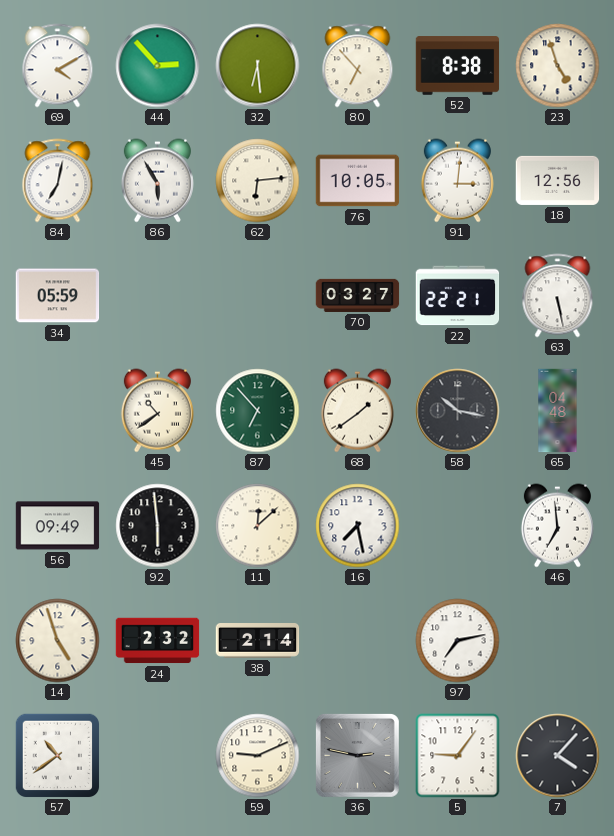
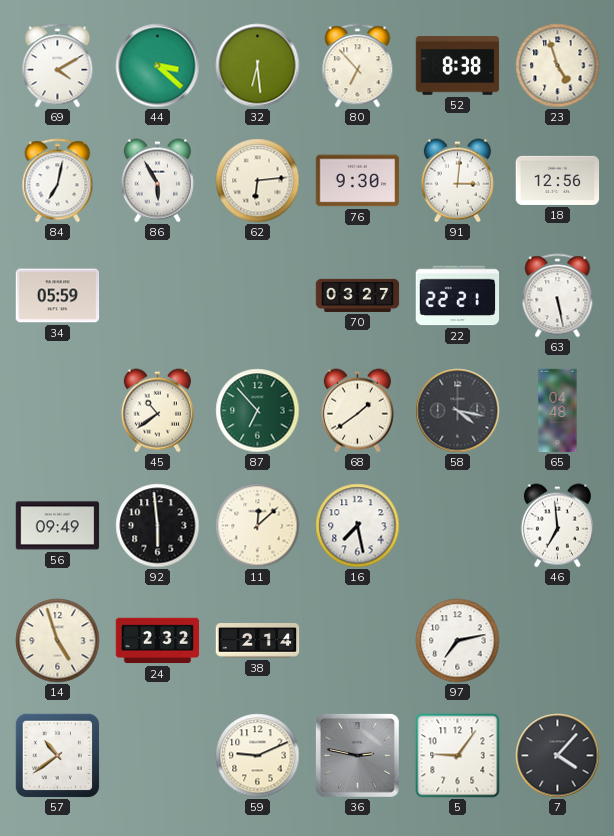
44: 2:53 -> 3:22 (158, 66)
76: 10:05 -> 9:30 (358, 181)
58: 10:17 -> 4:17 (458, 411)
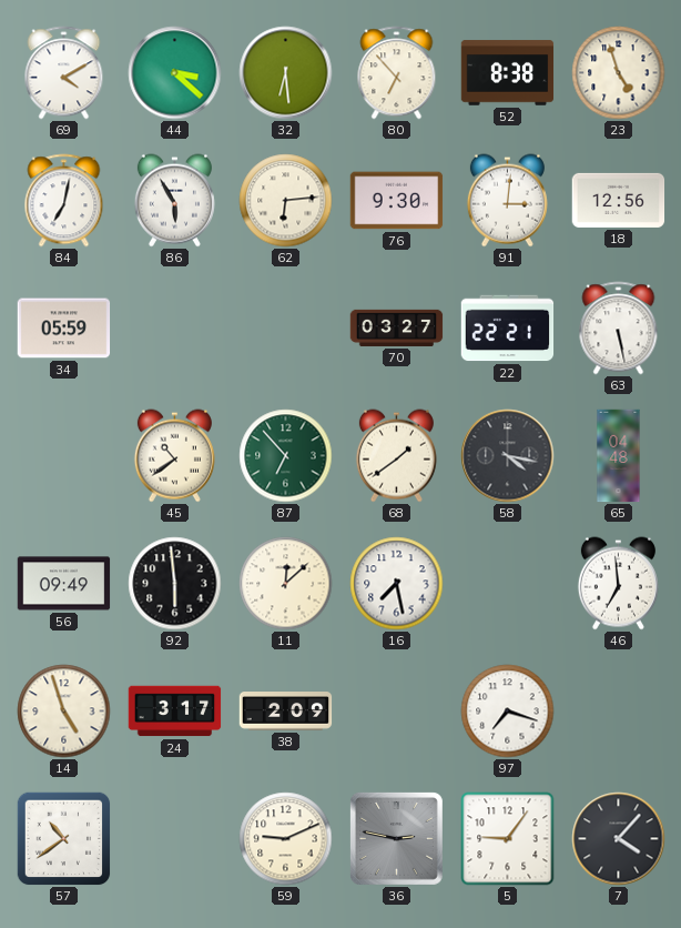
24: 2:32 -> 3:17 (175, 712)
38: 2:14 -> 2:09 (286, 712)
97: 7:13 -> 7:18 (508, 712)
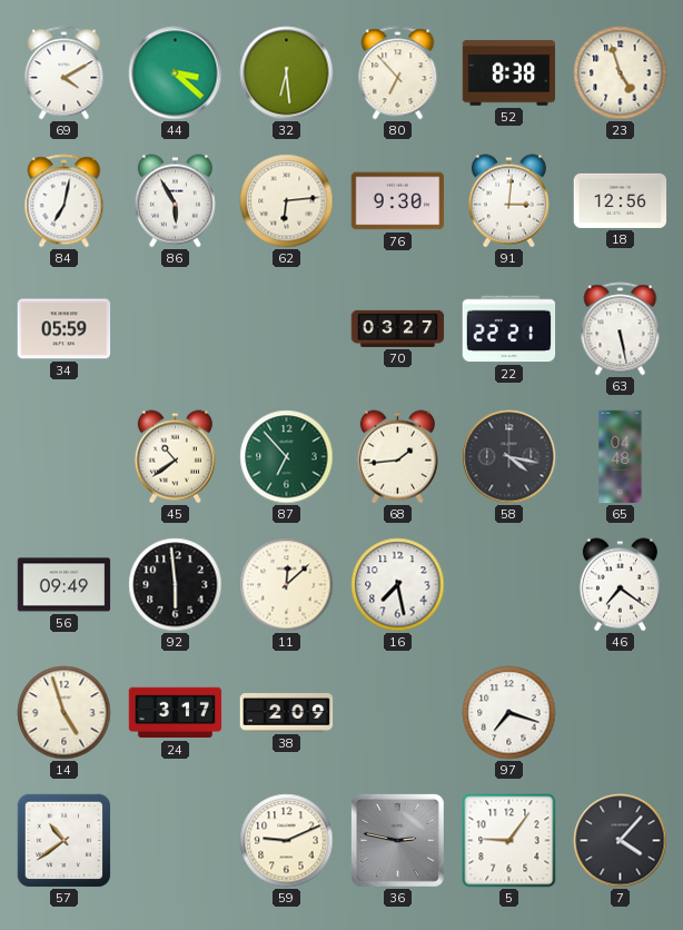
68: 1:39 -> 1:44 (397, 457)
46: 6:59 -> 7:21 (620, 585)
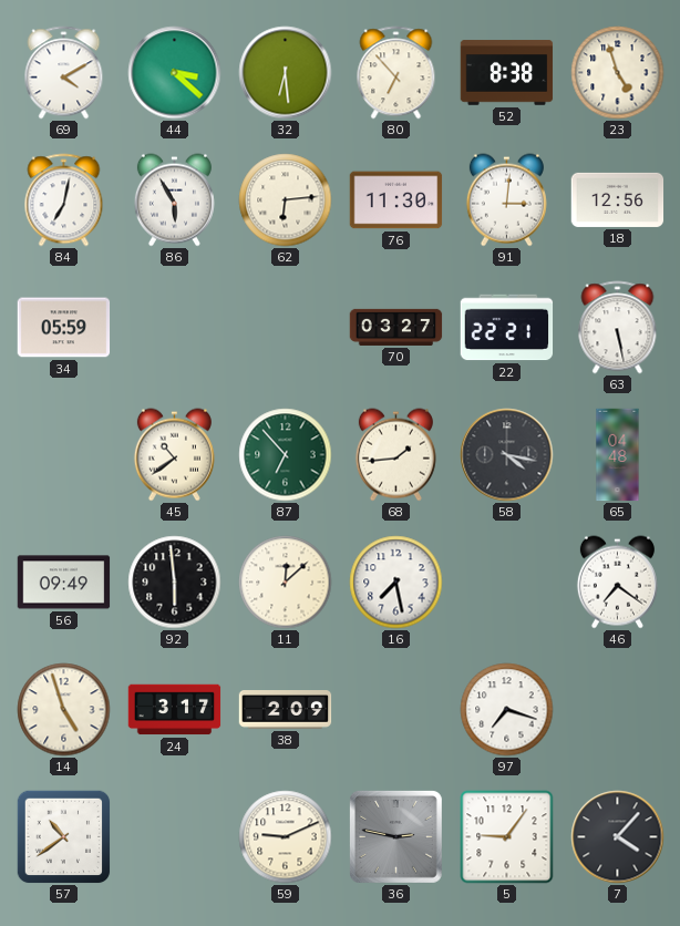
76: 9:30 -> 11:30 (396, 200)
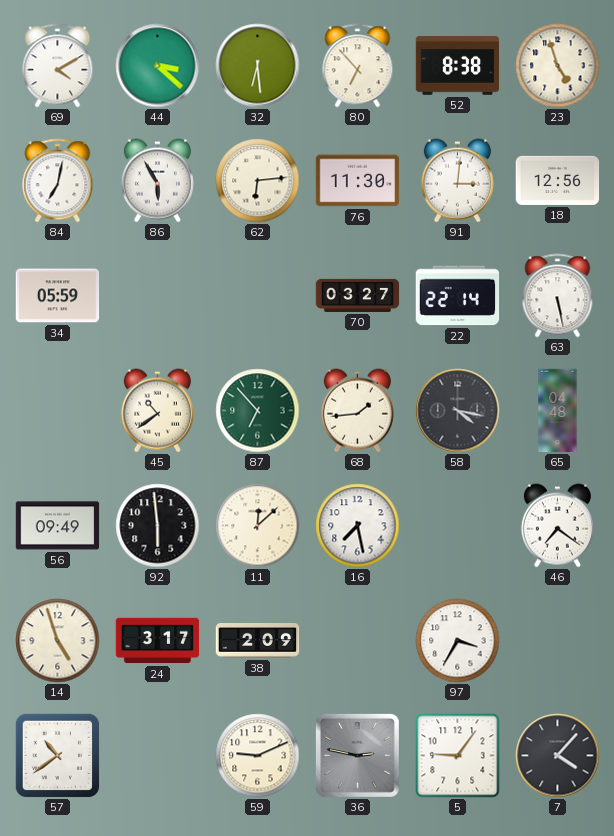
22: 22:21 -> 22:14 (458, 296)
97: 7:18 -> 3:35 (458, 641)
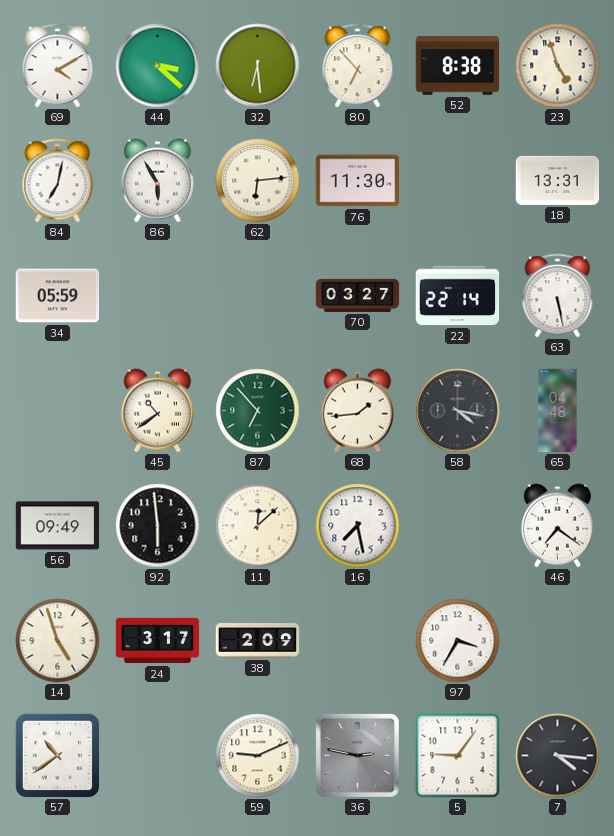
91: 3:01 -> none (457, 181)
18: 12:56 -> 13:31 (558, 180)
7: 4:07 -> 4:16 (558, 756)
